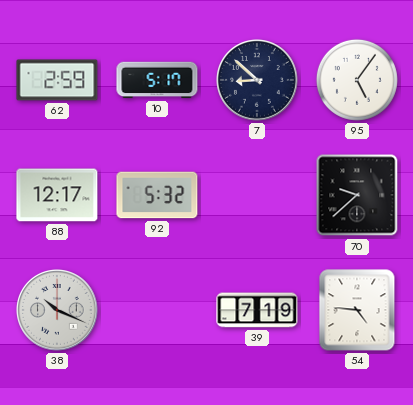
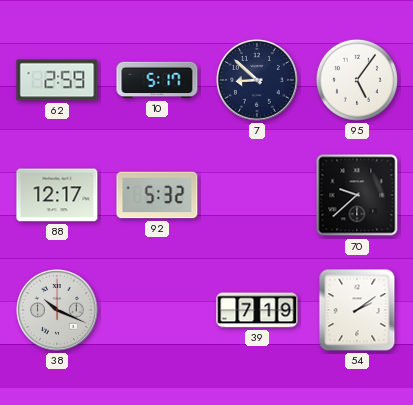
54: 4:46 -> 2:09 (357, 310)
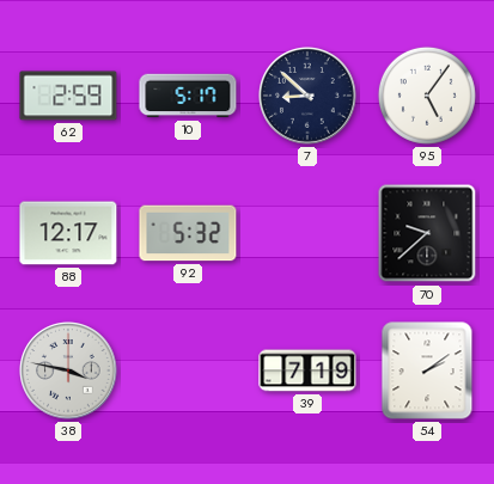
38: 10:19 -> 3:47 (69, 372)
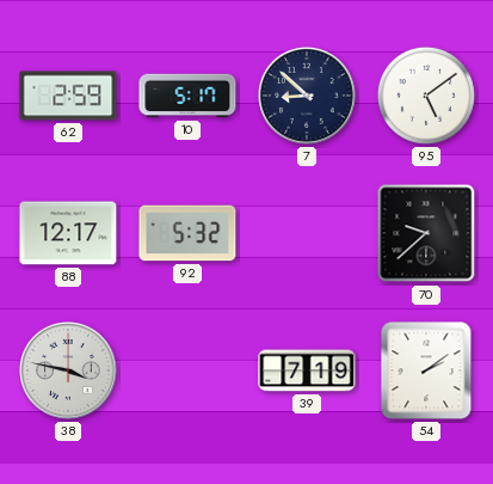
95: 5:06 -> 5:09 (426, 96)
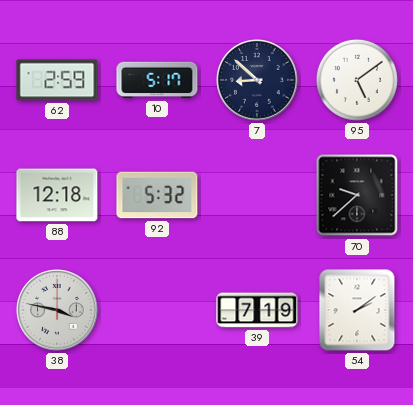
88: 12:17 -> 12:18 (57, 195)
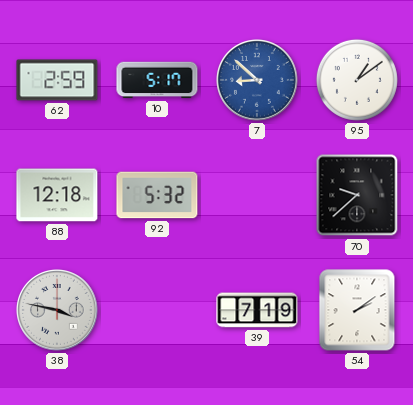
7 dial: navy -> blue (258, 81)
95: 5:09 -> 1:09 (357, 80)
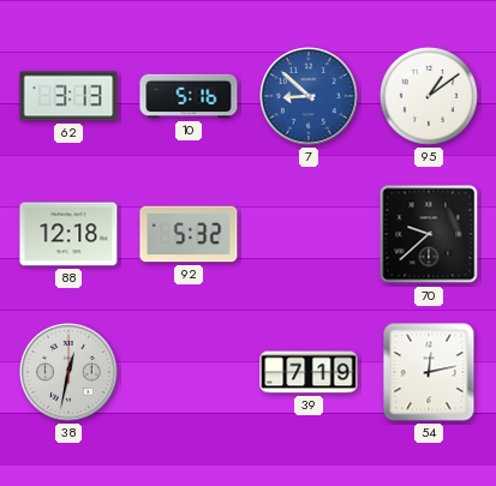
62: 2:59 -> 3:13 (68, 96)
10: 5:17 -> 5:16 (189, 96)
38: 3:47 -> 12:32 (70, 373)
54: 2:09 -> 12:13 (429, 372)
